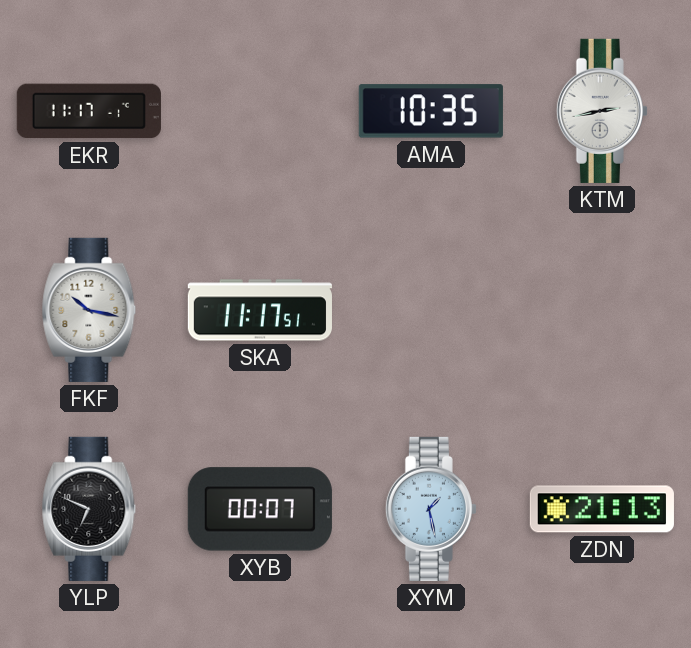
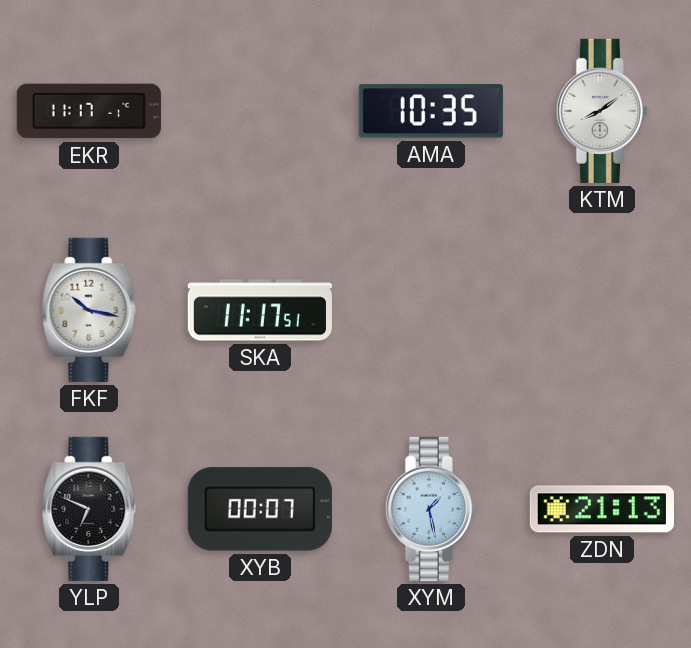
KTM: 2:43 -> 8:09 (602, 111)
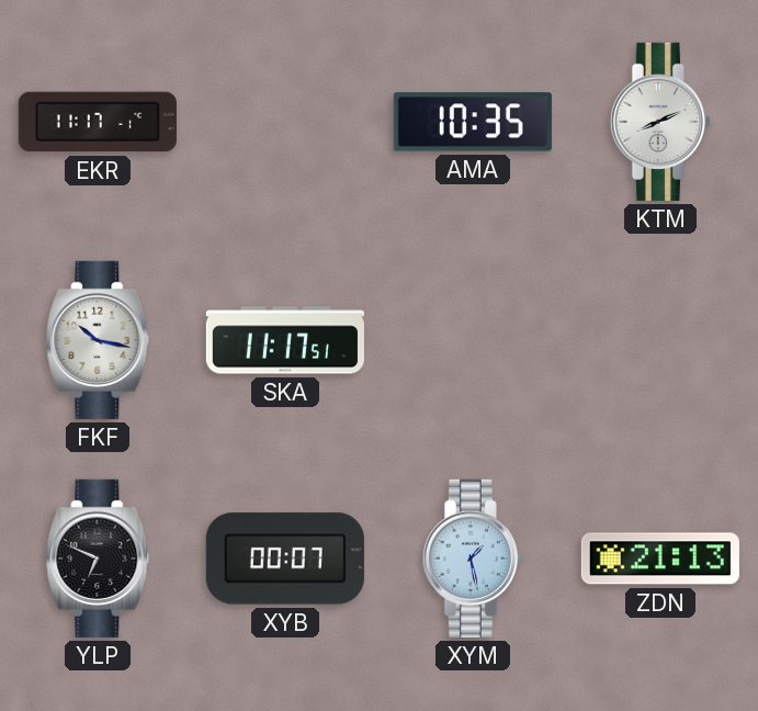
KTM: 8:09 -> 8:11 (660, 122)
